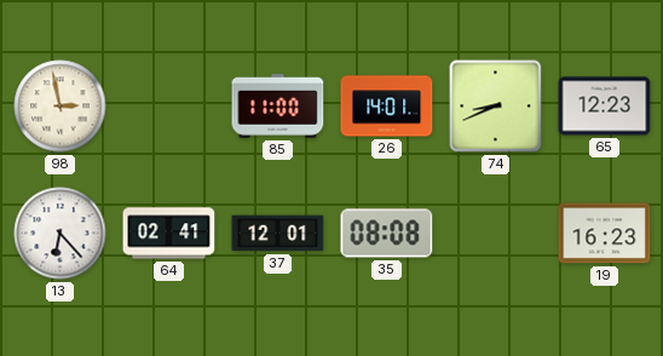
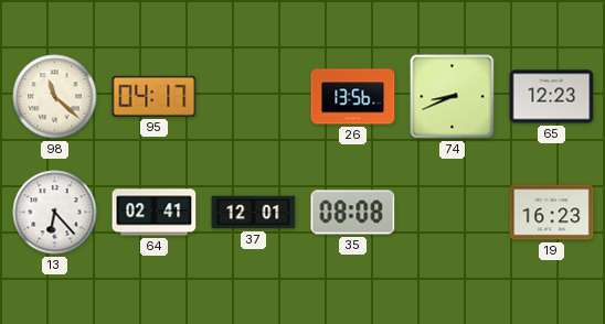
98: 2:58 -> 11:22 (55, 97)
95: none -> 04:17 (155, 96)
85: 11:00 -> none (278, 105)
26: 14:01 -> 13:56 (353, 97)
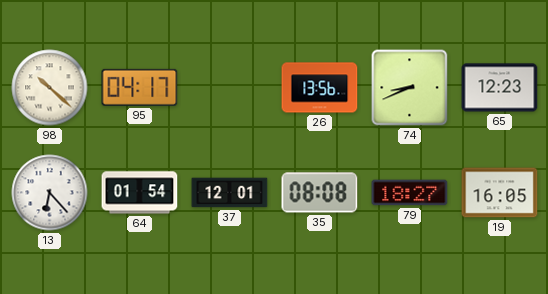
98: 11:22 -> 10:22 (50, 88)
64: 02:41 -> 01:54 (140, 193)
79: none -> 18:27 (410, 193)
19: 16:23 -> 16:05 (500, 193)
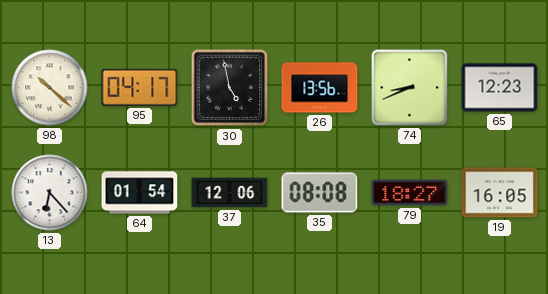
30: none -> 4:58 (230, 88)
37: 12:01 -> 12:06 (230, 193)
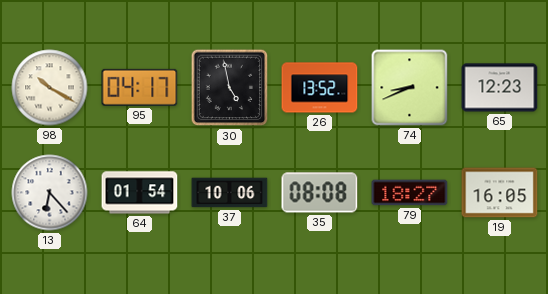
98: 10:22 -> 10:20 (50, 88)
26: 13:56 -> 13:52 (320, 88)
37: 12:06 -> 10:06 (230, 193)
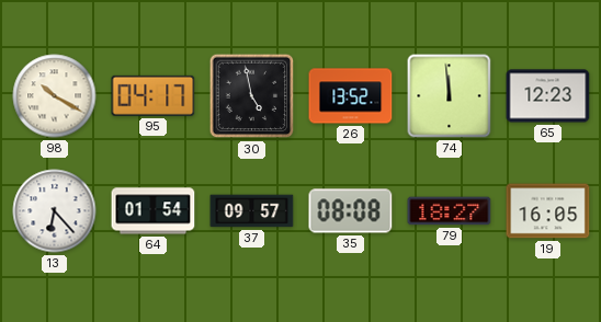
74: 8:41 -> 11:59 (450, 96)
37: 10:06 -> 09:57 (252, 211)
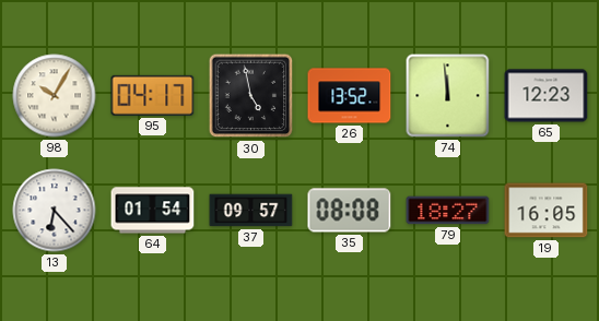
98: 10:20 -> 10:05 (55, 96)
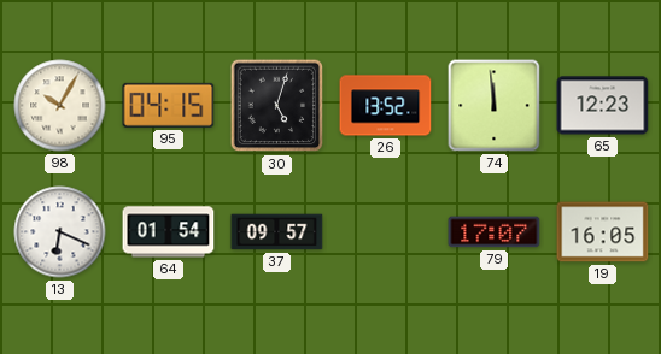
95: 04:17 -> 04:15 (169, 105)
30: 4:58 -> 5:03 (277, 106)
13: 6:23 -> 6:19 (60, 232)
35: 08:08 -> none (350, 211)
79: 18:27 -> 17:07 (495, 232)
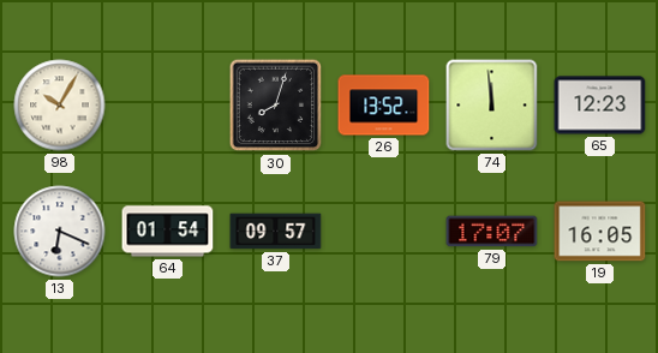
95: 04:15 -> none (169, 105)
30: 5:03 -> 8:03 (276, 106)
